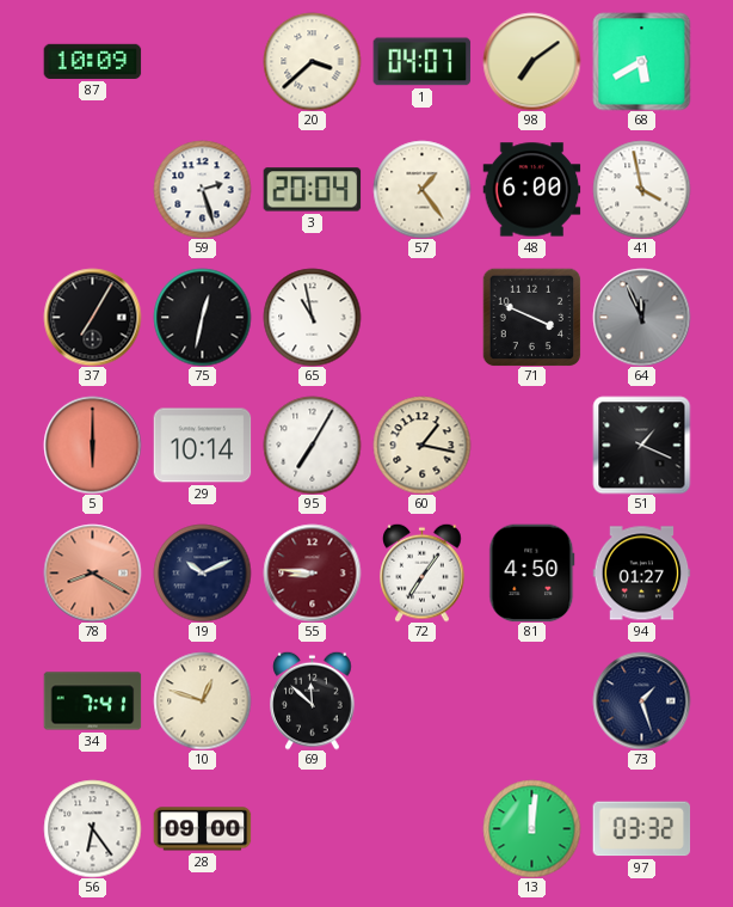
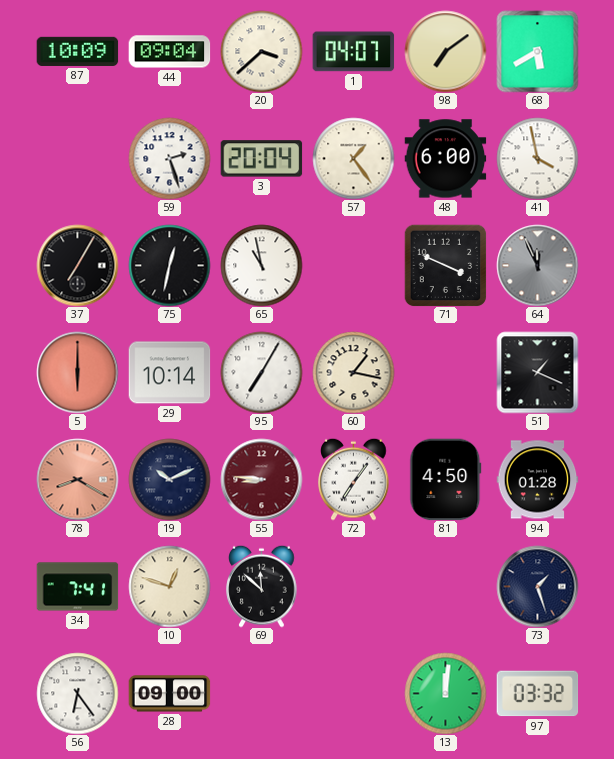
44: none -> 09:04 (169, 52)
94: 01:27 -> 01:28 (537, 480)
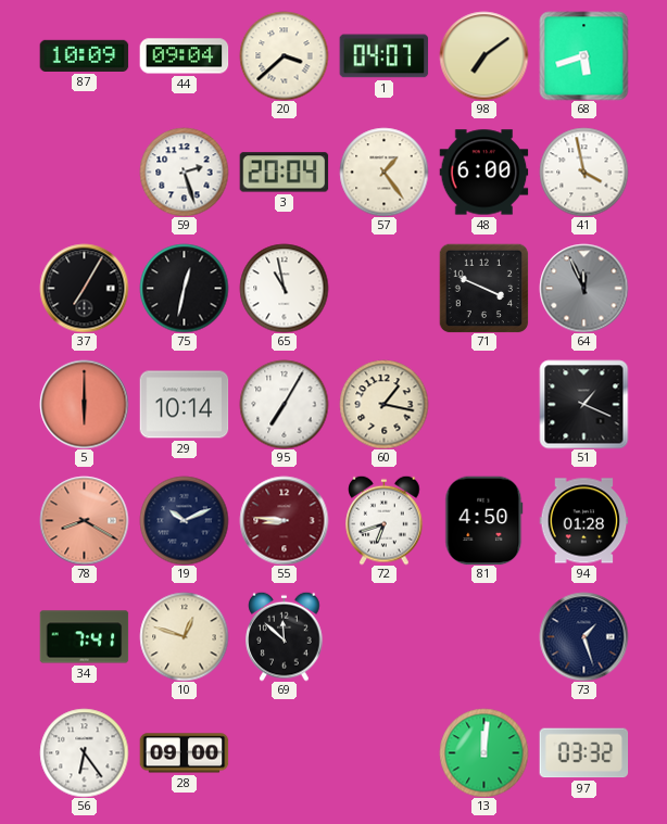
68: 5:40 -> 5:42 (583, 55)
72: 7:06 -> 6:42 (385, 520)
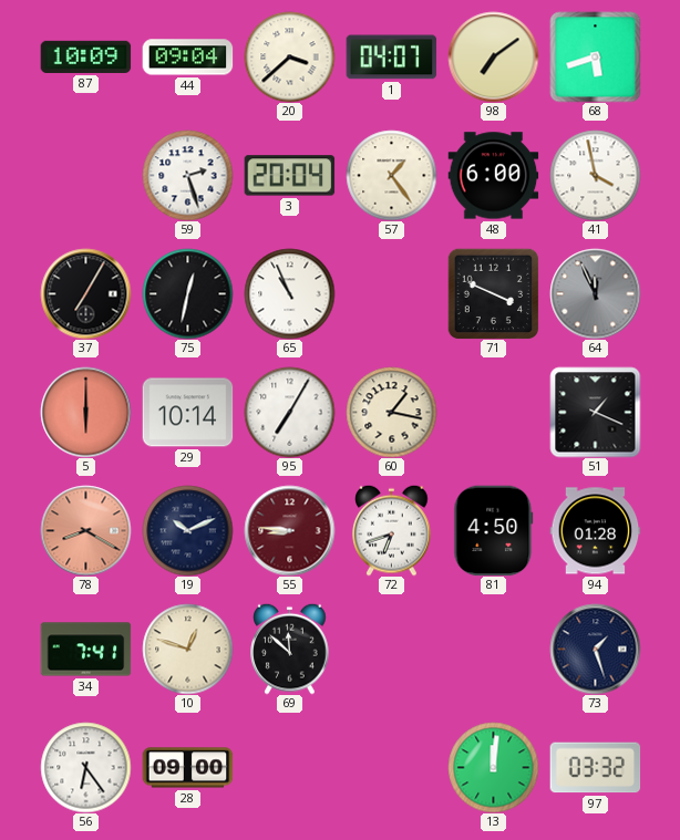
65: 10:58 -> 10:56 (289, 293)
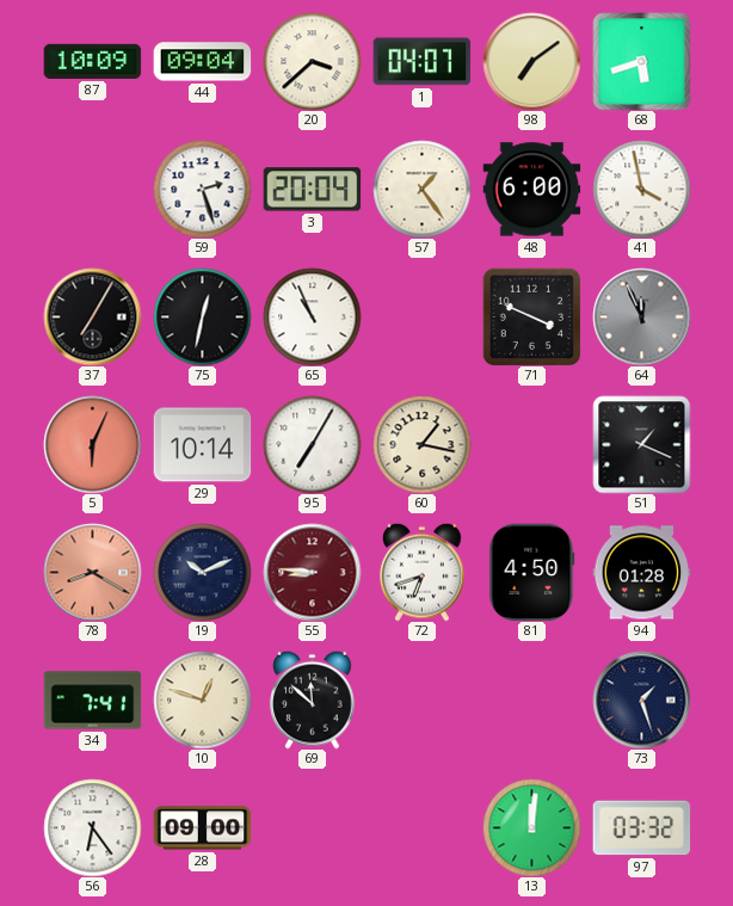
5: 6:00 -> 6:04 (92, 444)
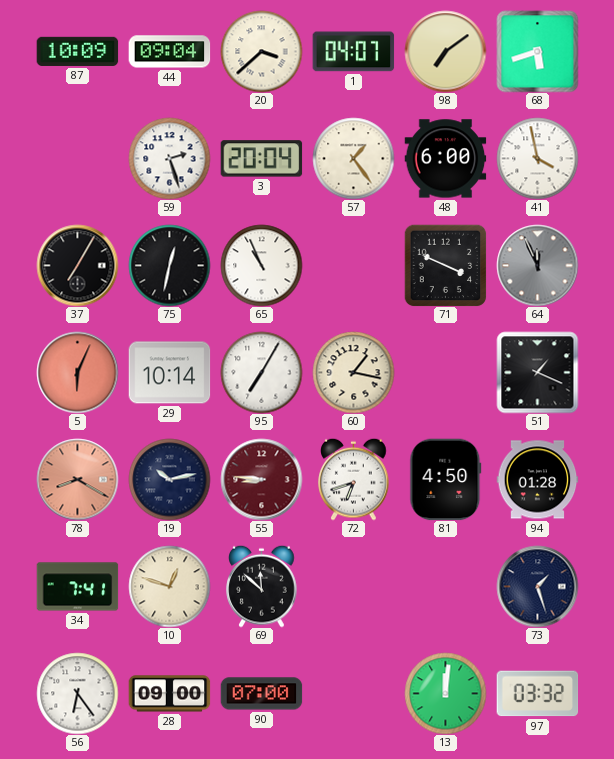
19: 10:11 -> 10:13 (169, 479)
90: none -> 07:00 (261, 694)
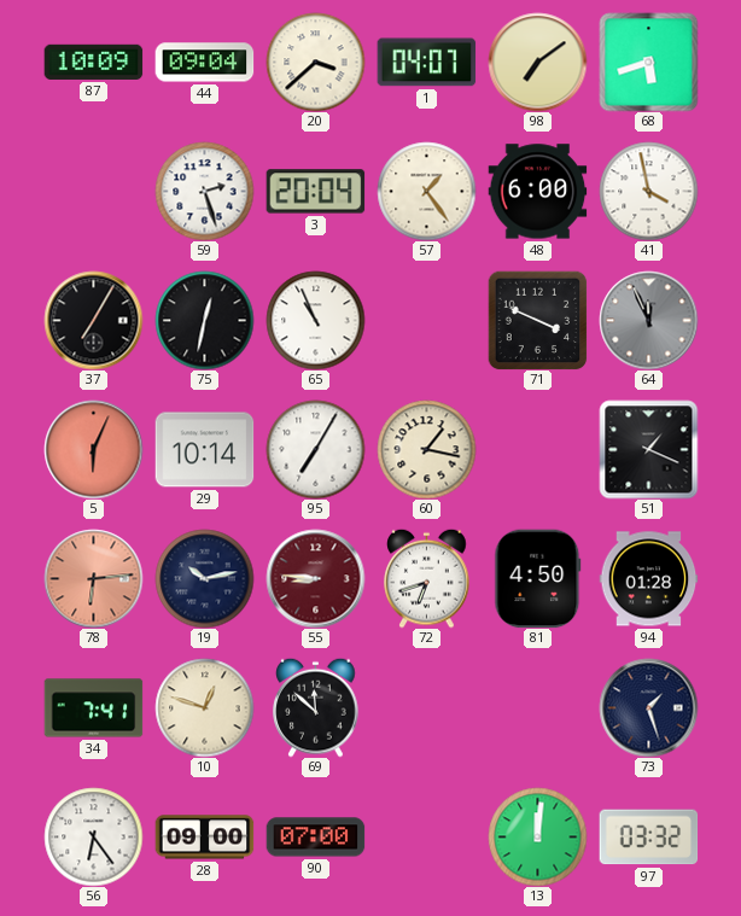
78: 8:20 -> 6:14 (93, 578)
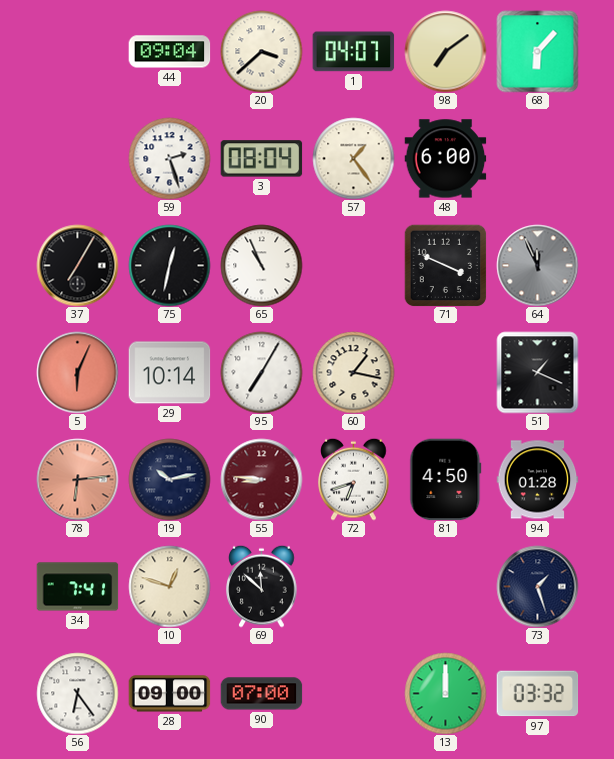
87: 10:09 -> none (93, 62)
68: 5:42 -> 6:07 (537, 51)
3: 20:04 -> 08:04 (261, 159)
41: 3:58 -> none (648, 191)
13: 12:01 -> 12:00 (445, 693)
